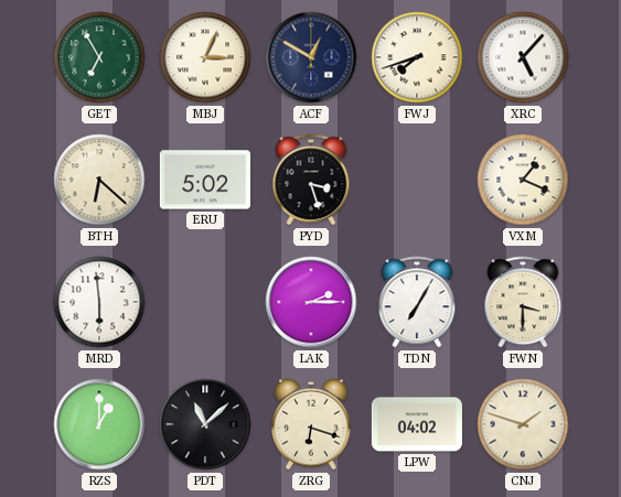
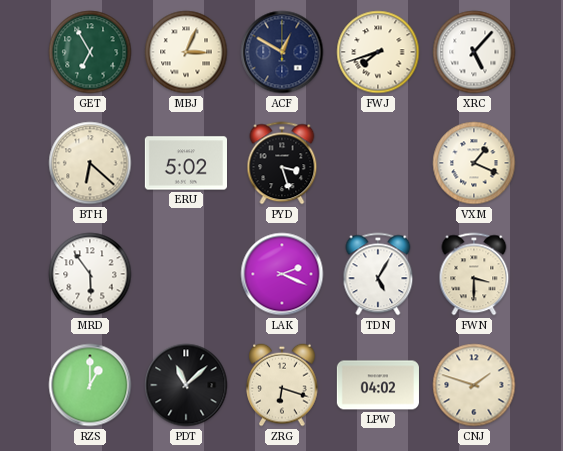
MRD: 5:59 -> 5:54 (90, 274)
LAK: 2:15 -> 2:19 (282, 274)
TDN: 7:05 -> 5:05 (378, 274)
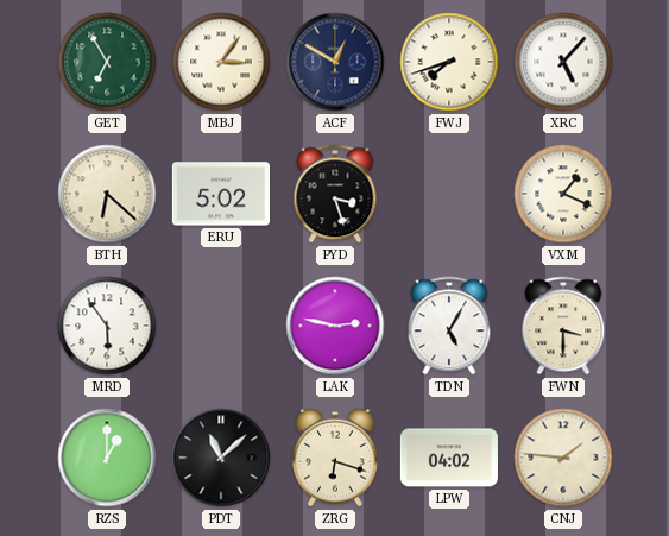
MBJ: 3:04 -> 3:06 (221, 62)
LAK: 2:19 -> 2:47 (335, 326)
CNJ: 1:48 -> 1:46 (563, 458)
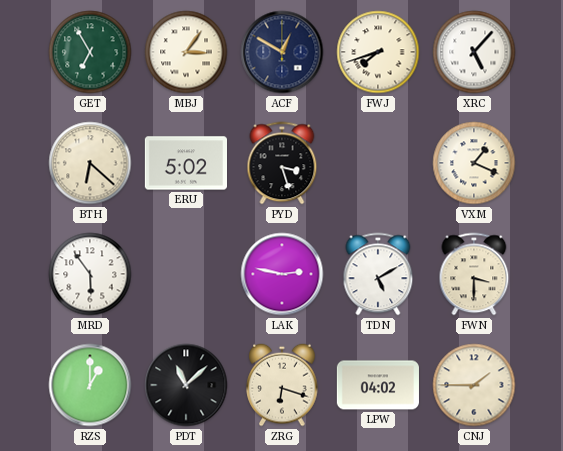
TDN: 5:05 -> 5:10 (378, 274)
CNJ: 1:46 -> 1:45 (474, 385)
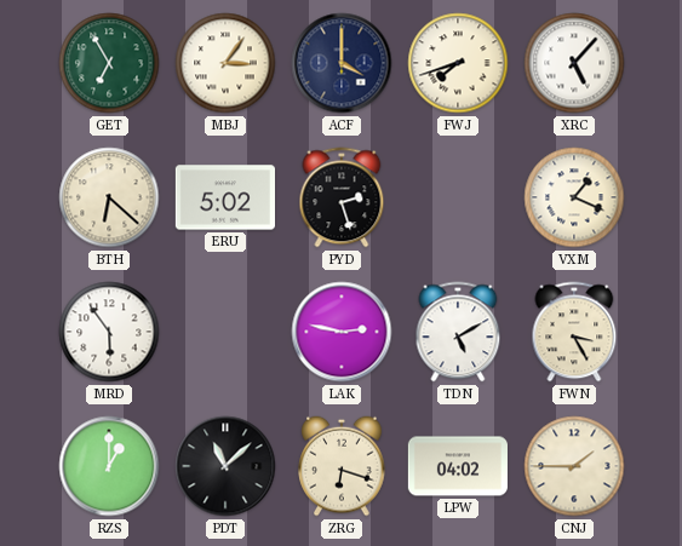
ACF: 12:50 -> 4:00 (342, 63)
PYD: 3:27 -> 2:27 (342, 197)
FWN: 3:30 -> 3:25 (574, 332)
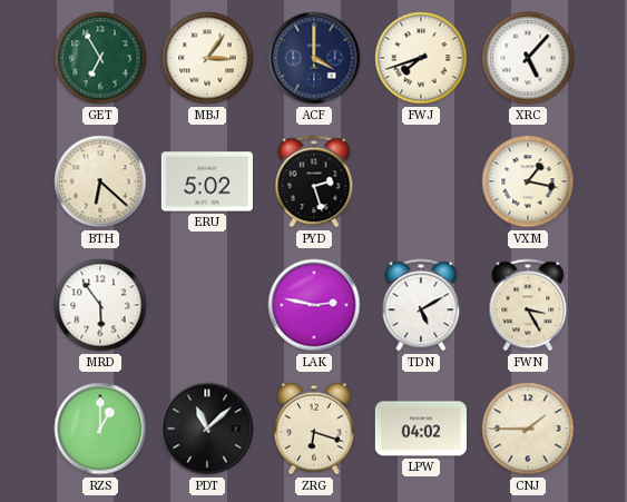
VXM: 1:19 -> 1:17 (528, 181)
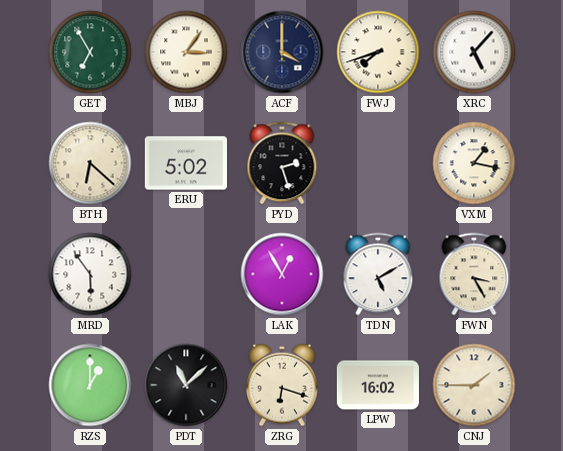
LAK: 2:47 -> 12:55 (282, 274)
LPW: 04:02 -> 16:02 (378, 385)
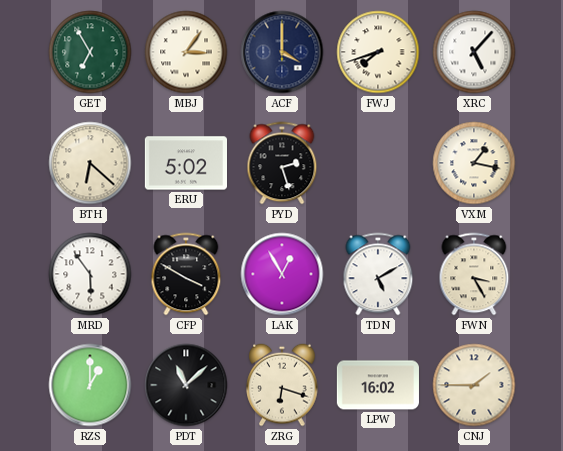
CFP: none -> 3:50 (186, 274)
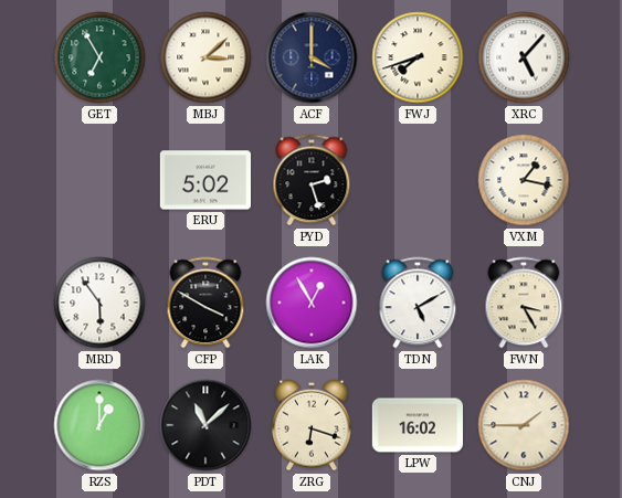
MBJ: 3:06 -> 3:08 (205, 57)
BTH: 6:22 -> none (90, 163)
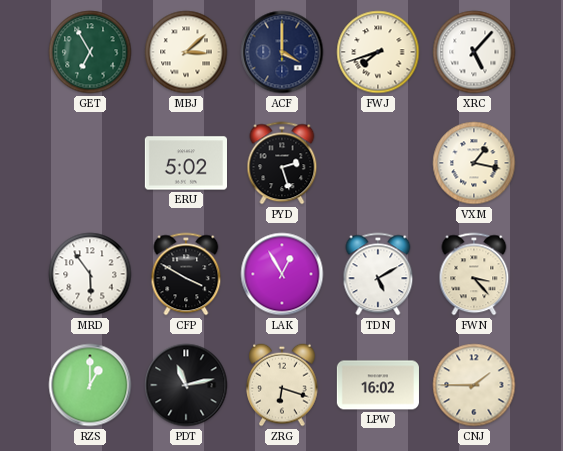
FWN: 3:25 -> 3:23 (474, 274)
PDT: 11:08 -> 11:13 (186, 385)
